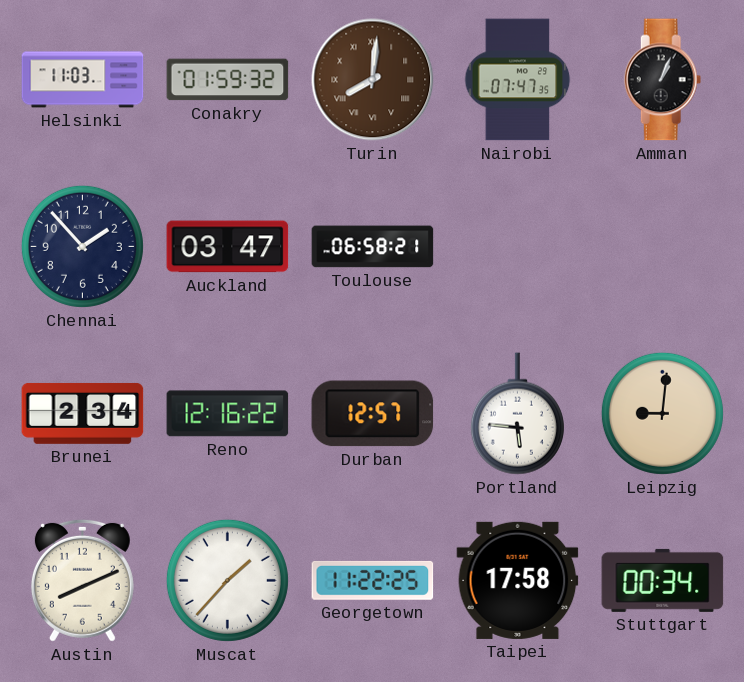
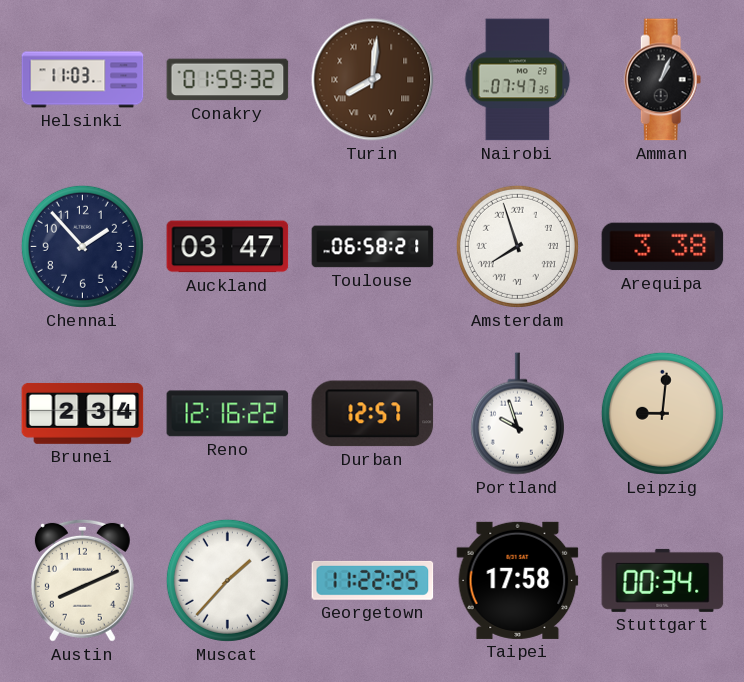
Amsterdam: none -> 7:57 (517, 246)
Arequipa: none -> 3:38 (663, 247)
Portland: 5:46 -> 9:57 (517, 414)
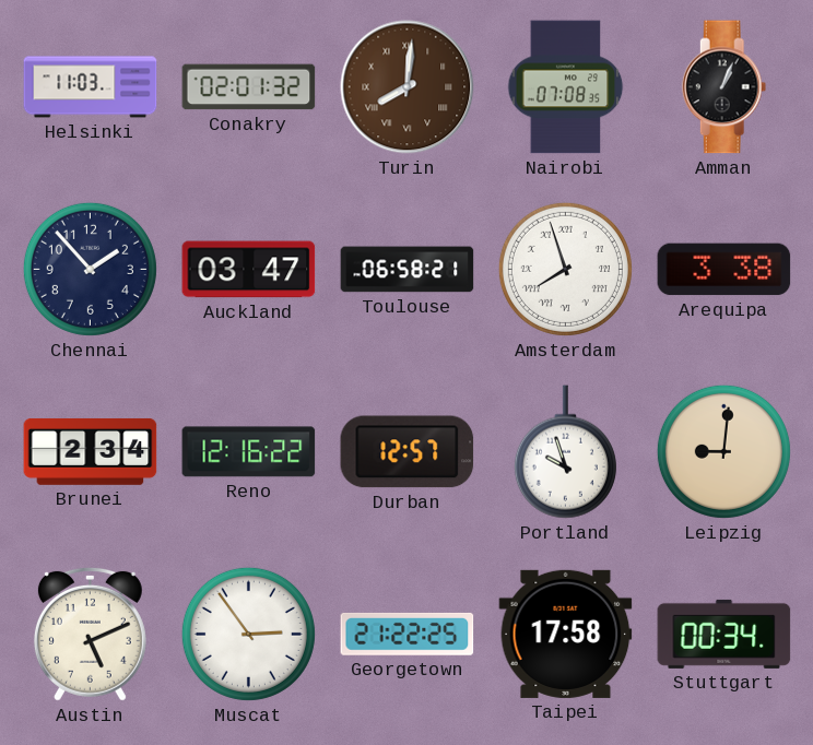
Conakry: 01:59 -> 02:01 (249, 87)
Nairobi: 07:47 -> 07:08 (566, 87)
Austin: 8:11 -> 5:11 (90, 634)
Muscat: 1:37 -> 2:54 (248, 634)
Georgetown: 11:22 -> 21:22 (408, 634)
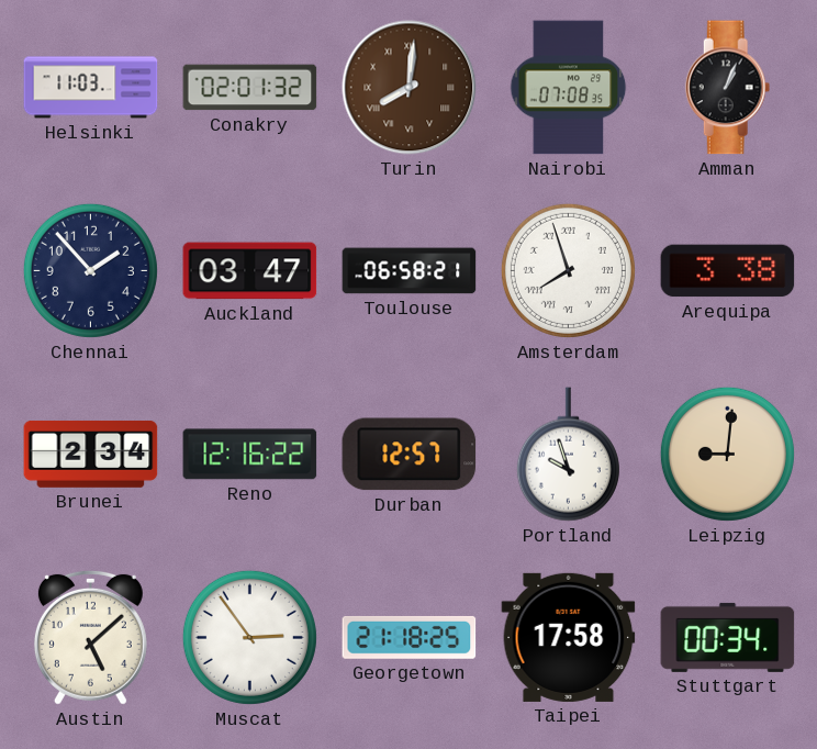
Austin: 5:11 -> 5:08 (90, 637)
Georgetown: 21:22 -> 21:18 (410, 637)
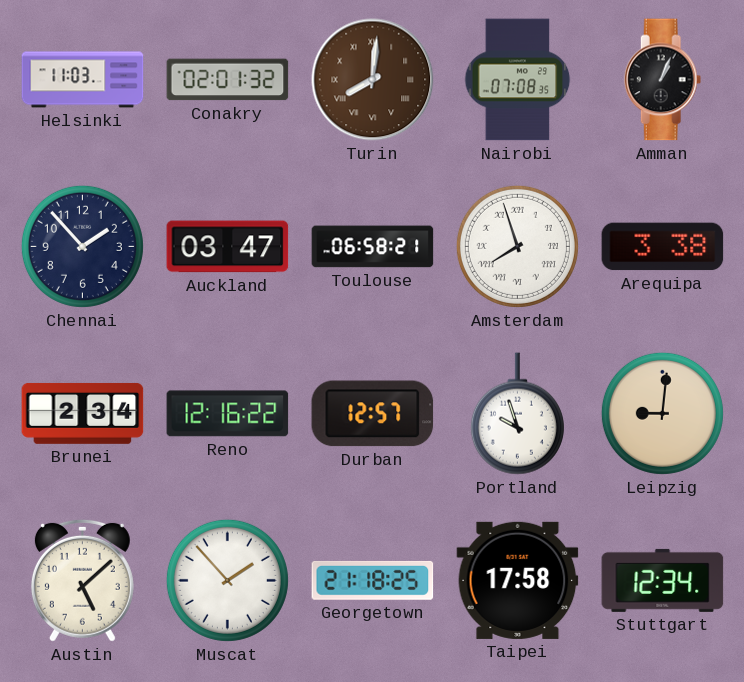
Muscat: 2:54 -> 1:53 (227, 580)
Stuttgart: 00:34 -> 12:34 (663, 580)
